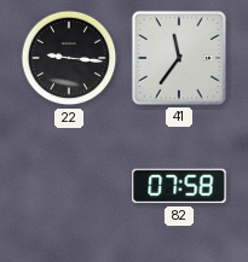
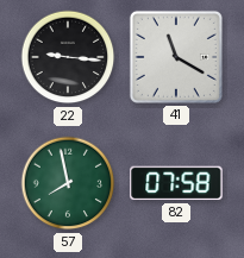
41: 11:36 -> 11:20 (176, 57)
57: none -> 7:58 (68, 183)
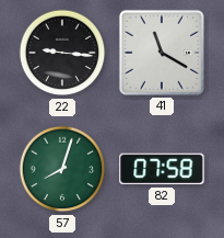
57: 7:58 -> 8:03 (62, 169)
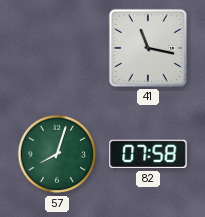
22: 9:16 -> none (62, 53)
41: 11:20 -> 11:17 (148, 48)
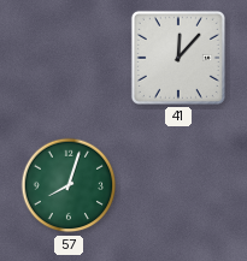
41: 11:17 -> 12:07 (178, 58)
82: 07:58 -> none (148, 154)
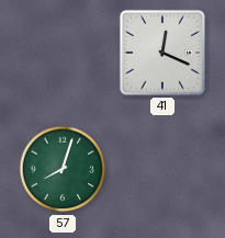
41: 12:07 -> 12:19 (162, 53)
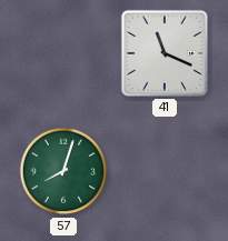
41: 12:19 -> 11:19 (165, 53)
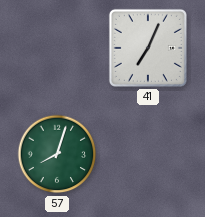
41: 11:19 -> 7:04 (148, 48)
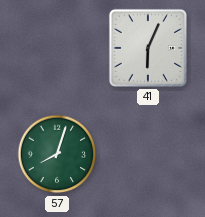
41: 7:04 -> 6:04 (148, 48)
